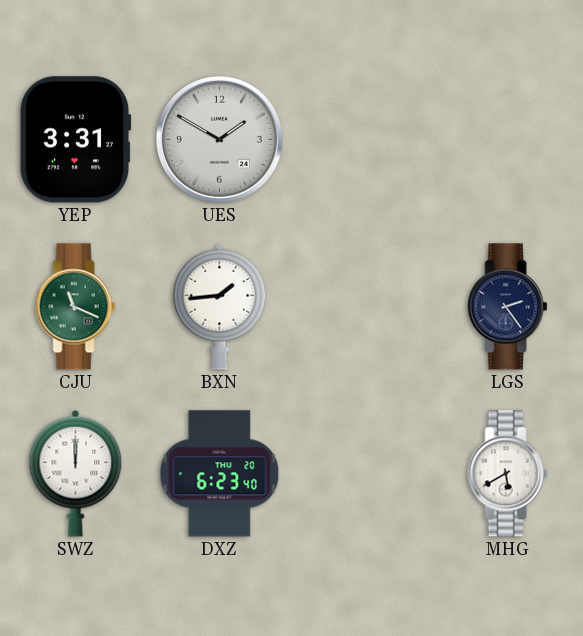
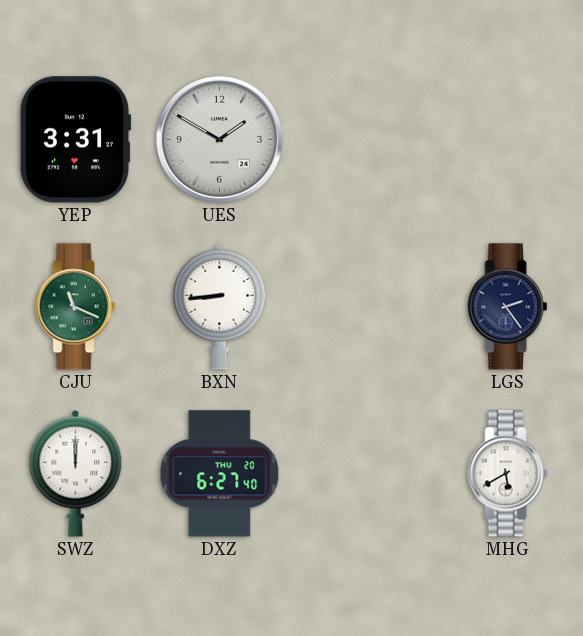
BXN: 1:44 -> 8:44 (220, 306)
DXZ: 6:23 -> 6:27 (220, 474)
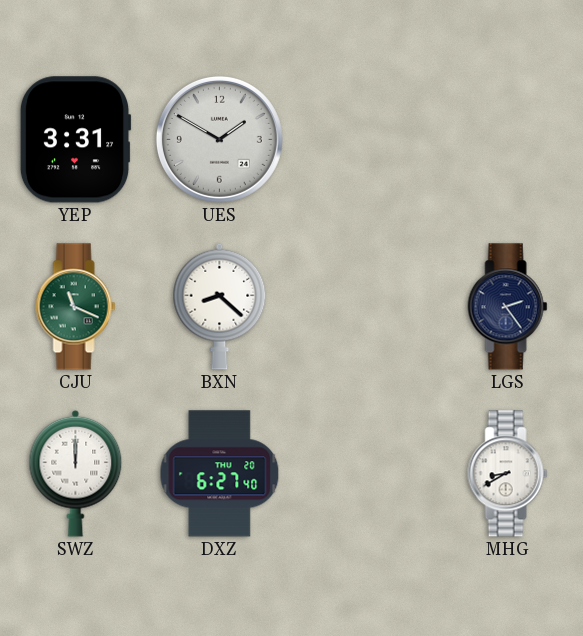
BXN: 8:44 -> 8:22 (220, 306)
MHG: 5:40 -> 8:40 (508, 474)
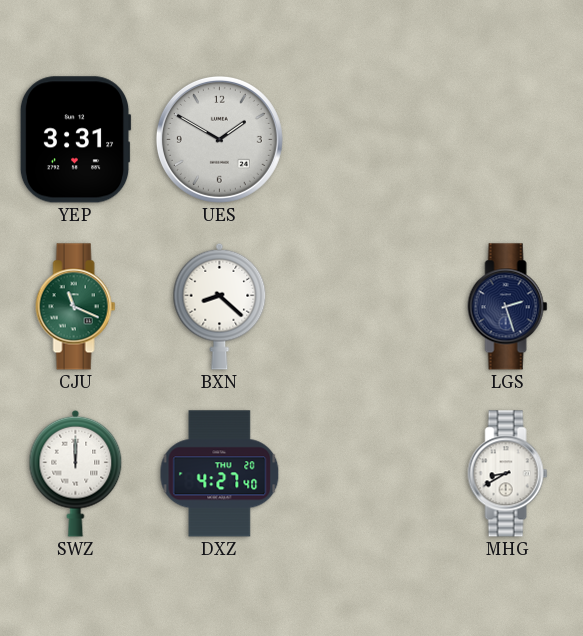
LGS: 2:24 -> 2:27 (508, 307)
DXZ: 6:27 -> 4:27 (220, 474)
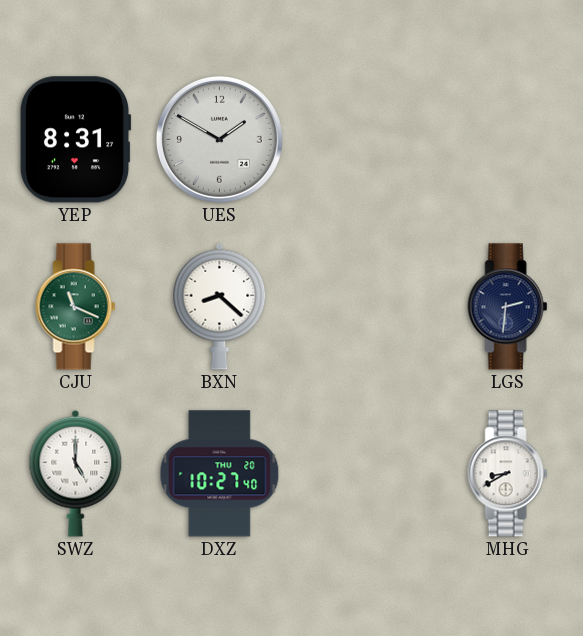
YEP: 3:31 -> 8:31 (75, 140)
LGS: 2:27 -> 2:31 (508, 307)
SWZ: 12:00 -> 5:00 (76, 473)
DXZ: 4:27 -> 10:27 (220, 474)
